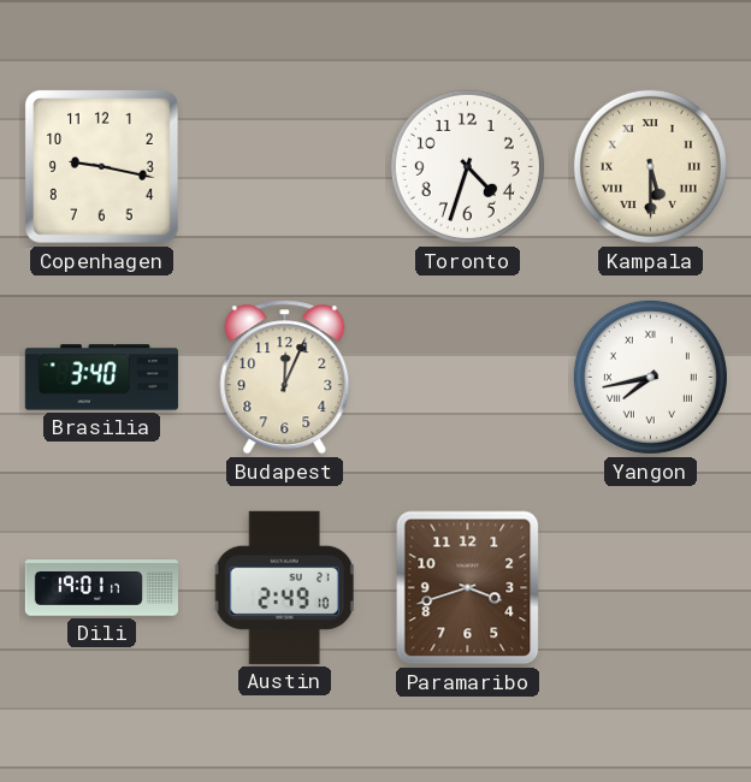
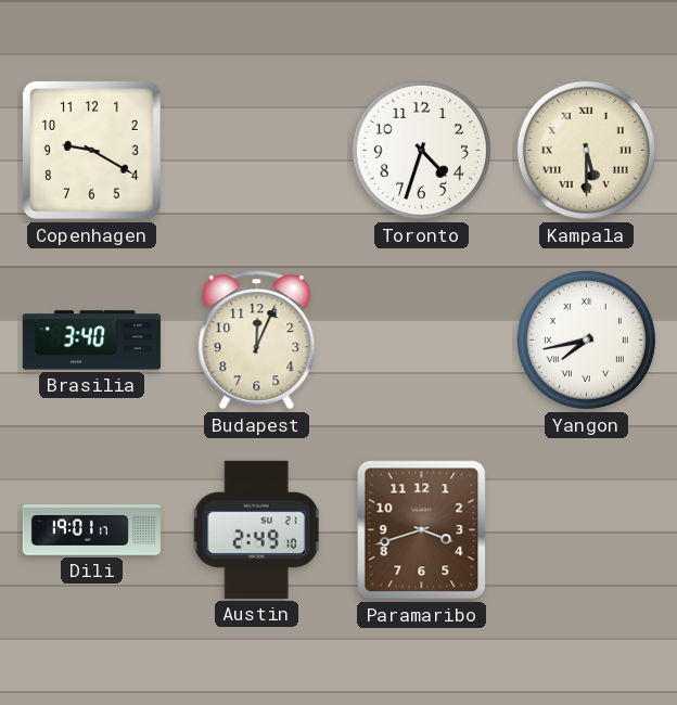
Copenhagen: 9:17 -> 9:20 (91, 150)
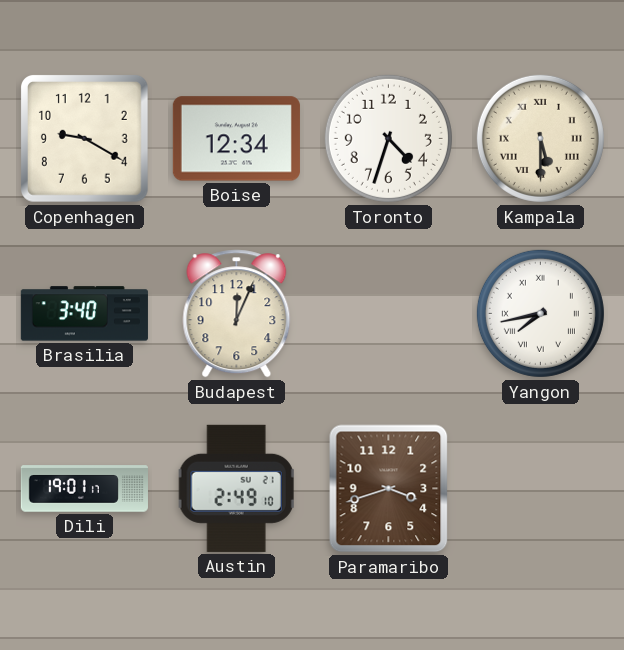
Boise: none -> 12:34 (236, 139)
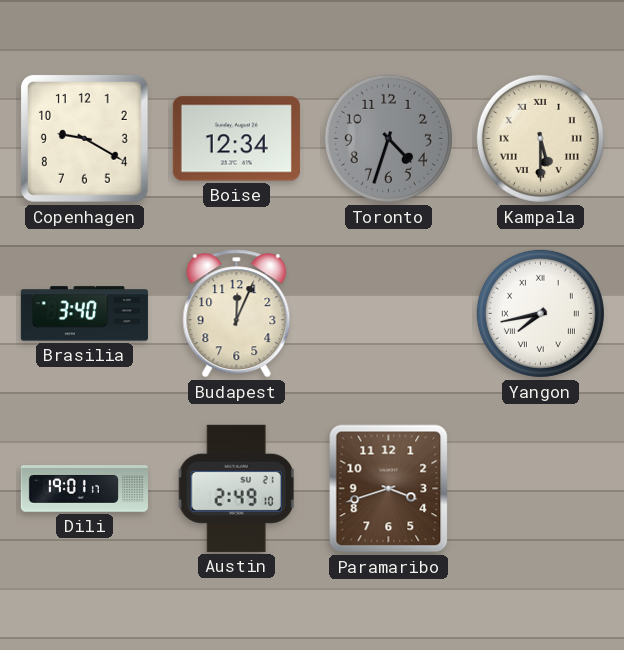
Toronto dial: white -> grey (388, 138)
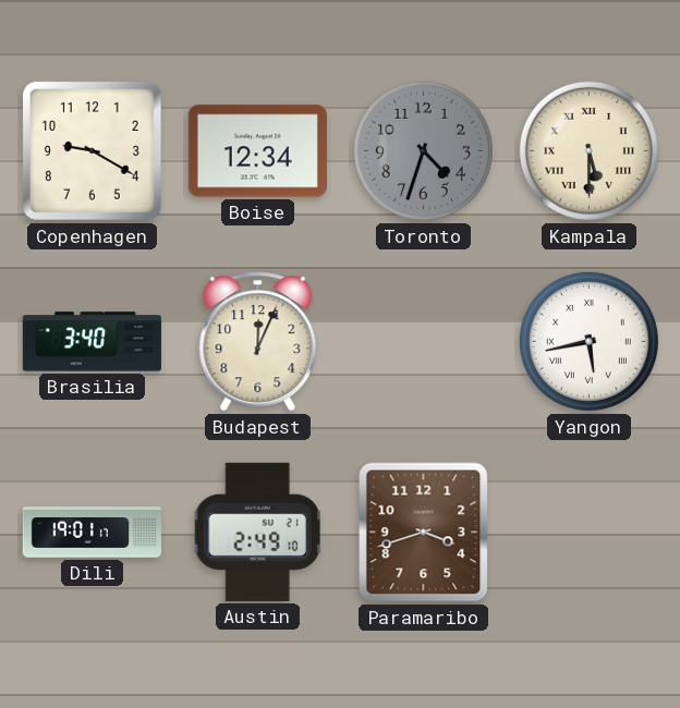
Yangon: 7:43 -> 5:43 (588, 341)
